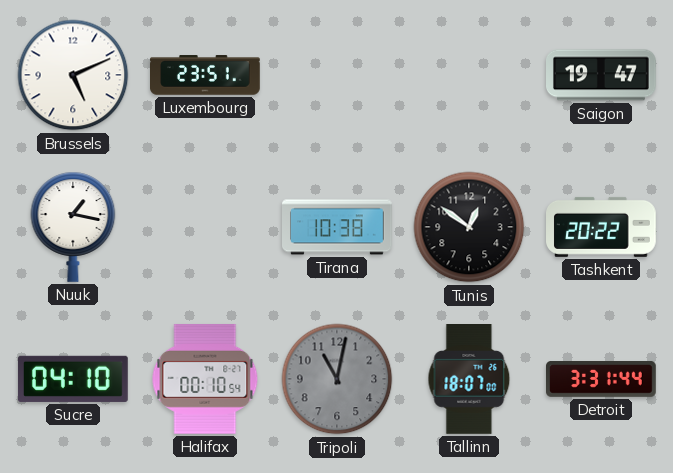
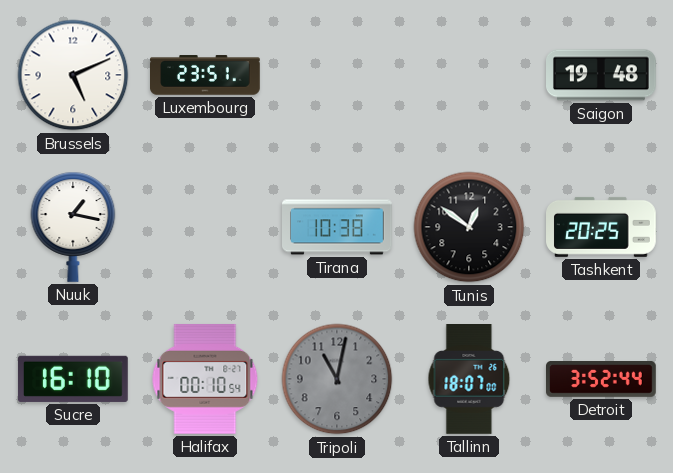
Saigon: 19:47 -> 19:48 (602, 75)
Tashkent: 20:22 -> 20:25 (602, 227)
Sucre: 04:10 -> 16:10 (73, 379)
Detroit: 3:31 -> 3:52 (602, 380)
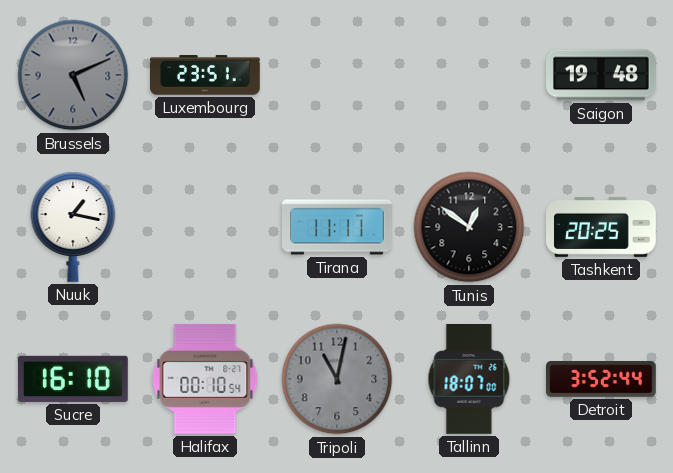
Brussels dial: white -> grey (73, 75)
Tirana: 10:38 -> 11:11 (338, 227)
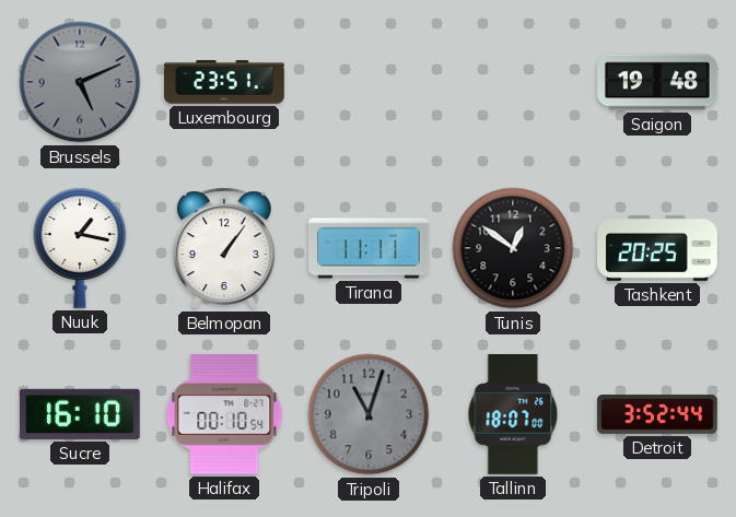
Belmopan: none -> 1:06 (224, 248)
Tripoli: 11:02 -> 11:03 (369, 414)
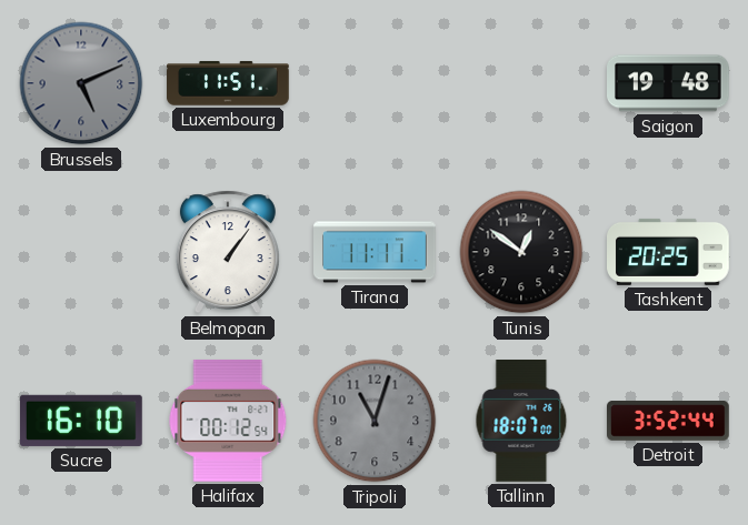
Luxembourg: 23:51 -> 11:51 (229, 83)
Nuuk: 1:17 -> none (80, 248)
Halifax: 00:10 -> 00:12 (228, 421)
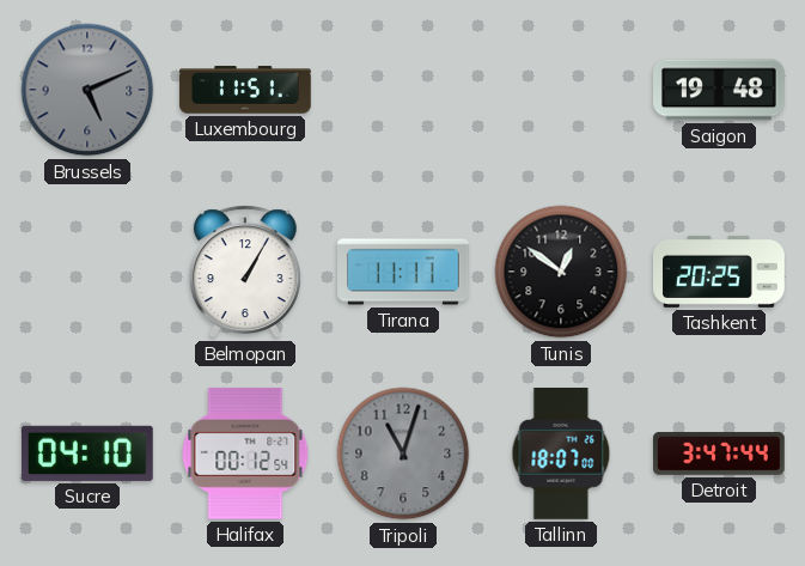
Belmopan: 1:06 -> 1:05 (245, 272)
Sucre: 16:10 -> 04:10 (87, 454)
Detroit: 3:52 -> 3:47 (720, 455)
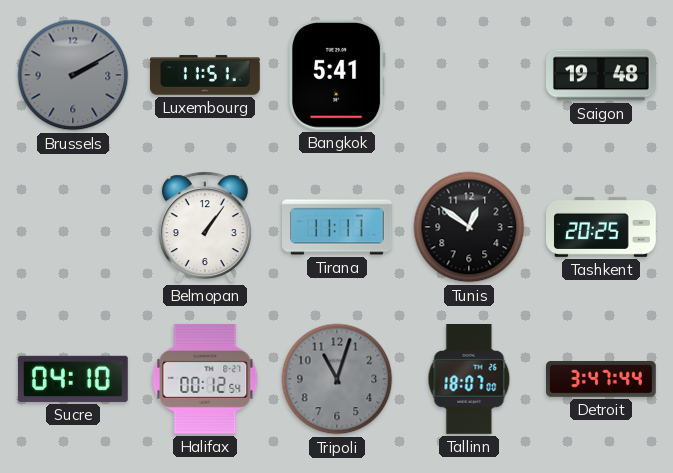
Brussels: 5:11 -> 2:10 (73, 75)
Bangkok: none -> 5:41 (337, 75)
Belmopan: 1:05 -> 1:06 (205, 227)
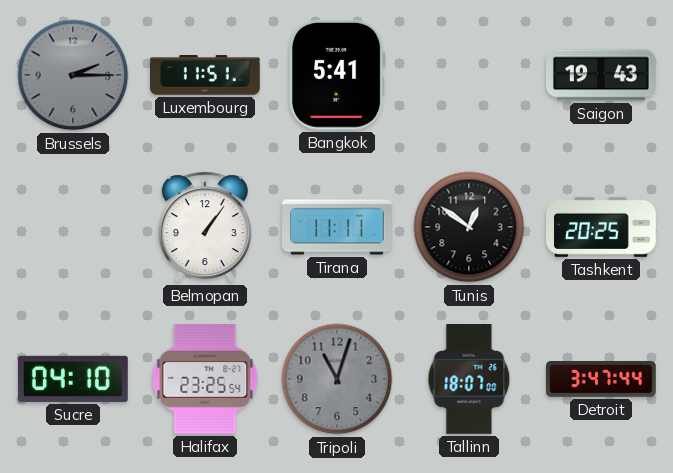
Brussels: 2:10 -> 2:15 (73, 75)
Saigon: 19:48 -> 19:43 (602, 75)
Halifax: 00:12 -> 23:25 (205, 379)
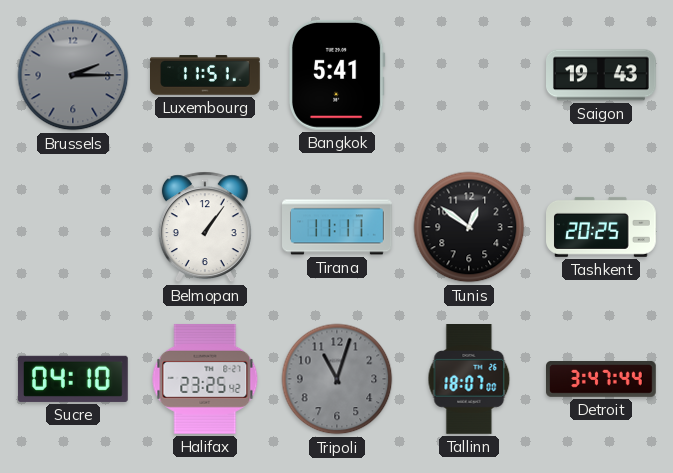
Halifax: 23:25:54 -> 23:25:42 (205, 379)
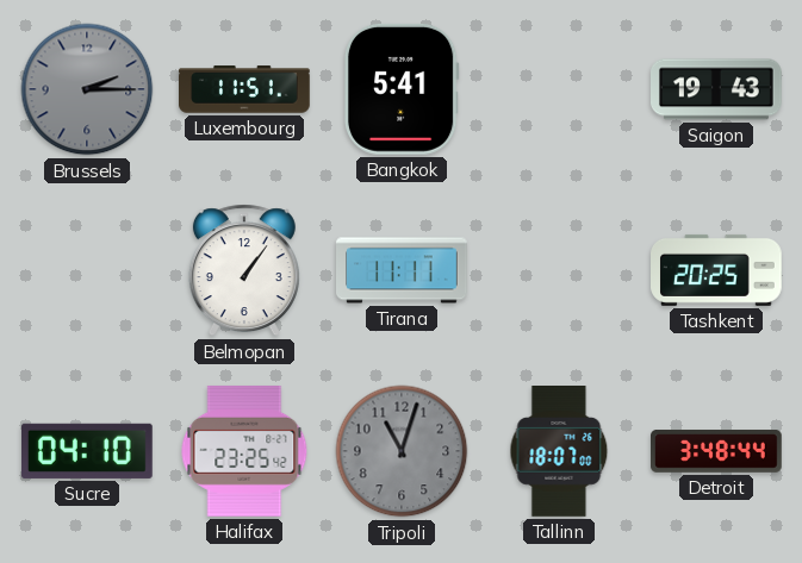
Tunis: 12:51 -> none (469, 227)
Detroit: 3:47 -> 3:48 (717, 452)
